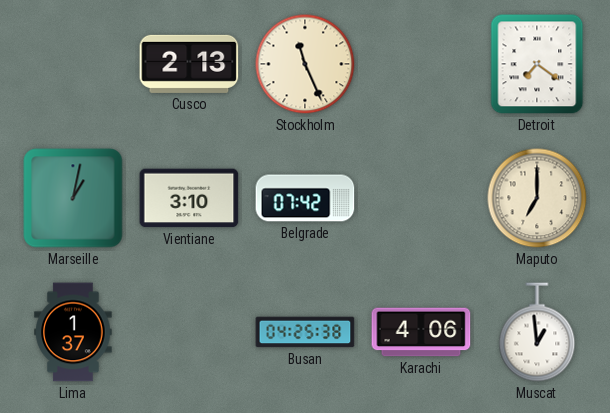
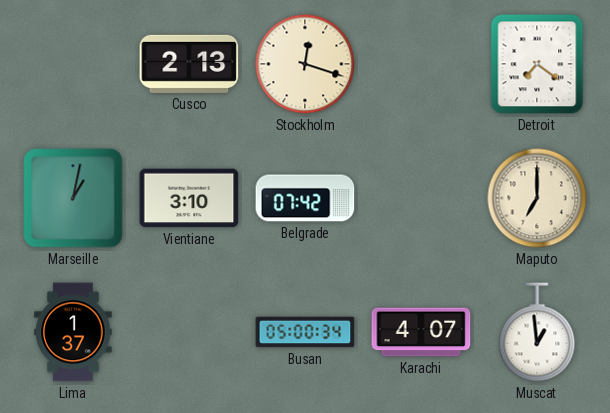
Stockholm: 11:26 -> 12:18 (305, 64)
Busan: 04:25 -> 05:00 (305, 332)
Karachi: 4:06 -> 4:07 (421, 332)
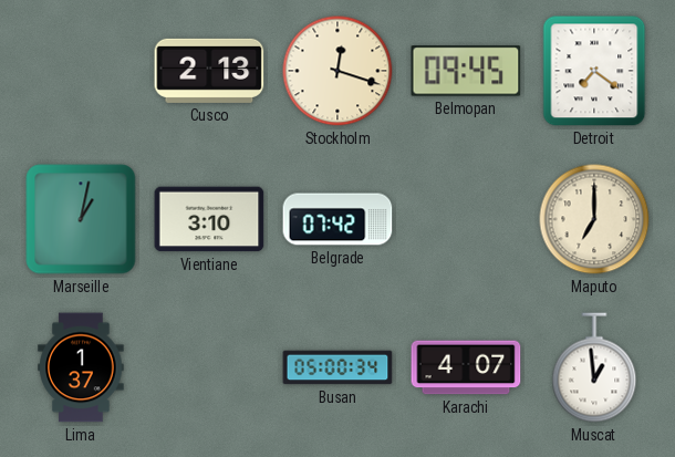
Belmopan: none -> 09:45 (466, 71)
